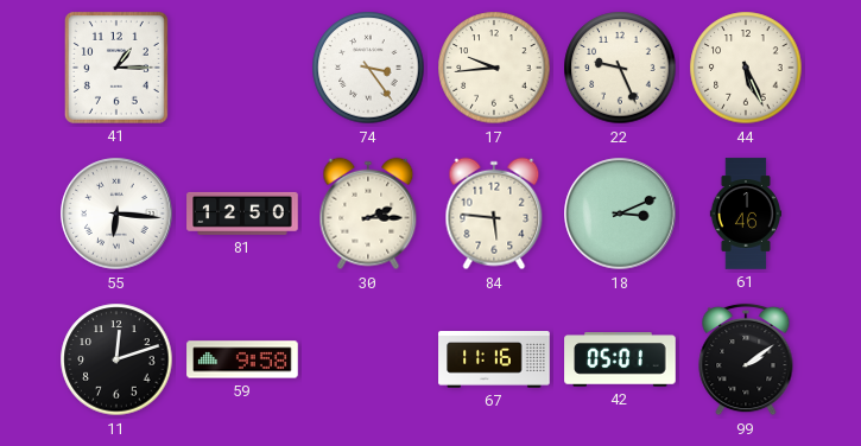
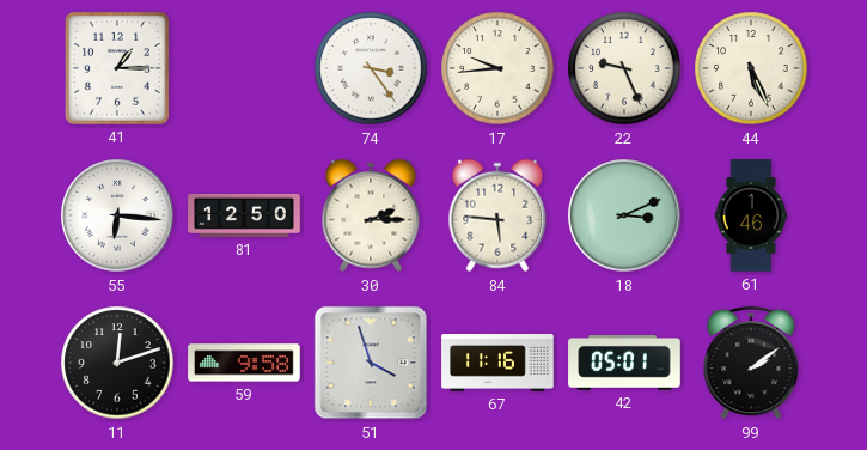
51: none -> 3:57 (371, 363)
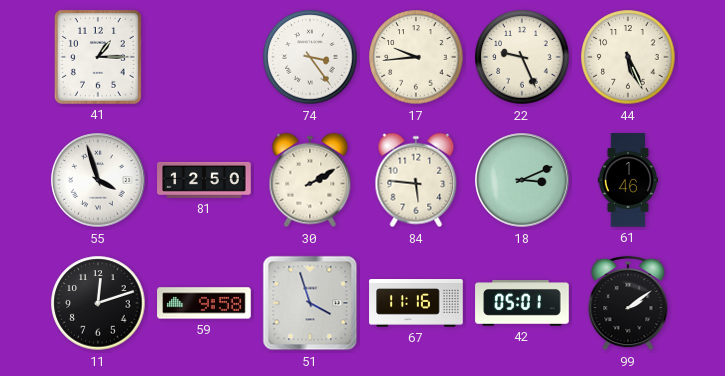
55: 6:16 -> 3:57 (98, 180)
30: 2:15 -> 2:10 (310, 180)
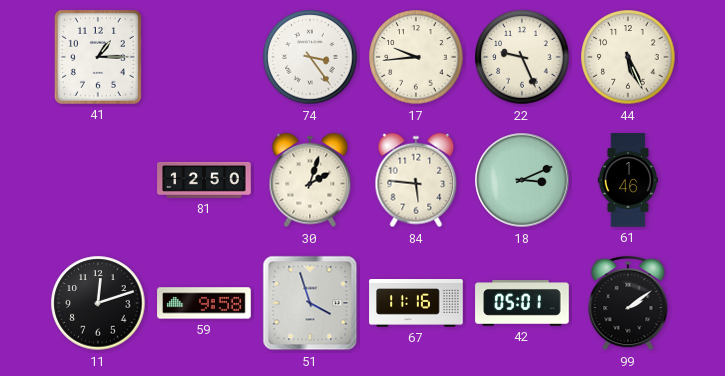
55: 3:57 -> none (98, 180)
30: 2:10 -> 2:03 (310, 180)
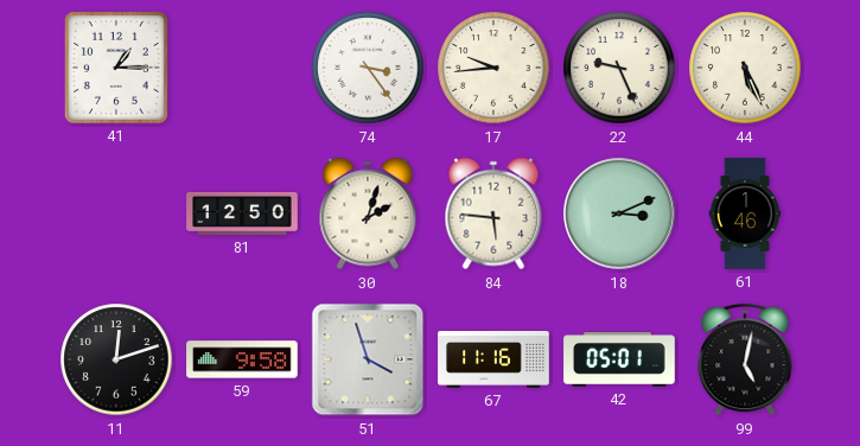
99: 2:09 -> 5:02 (745, 359)
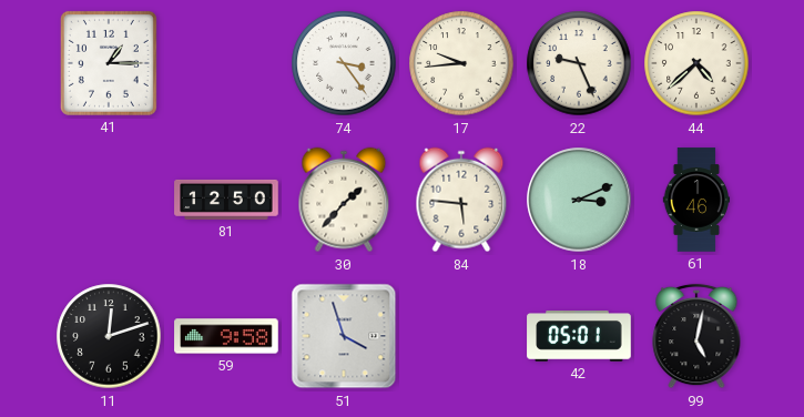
44: 5:26 -> 4:38 (696, 63)
30: 2:03 -> 1:37 (344, 200)
67: 11:16 -> none (493, 359)
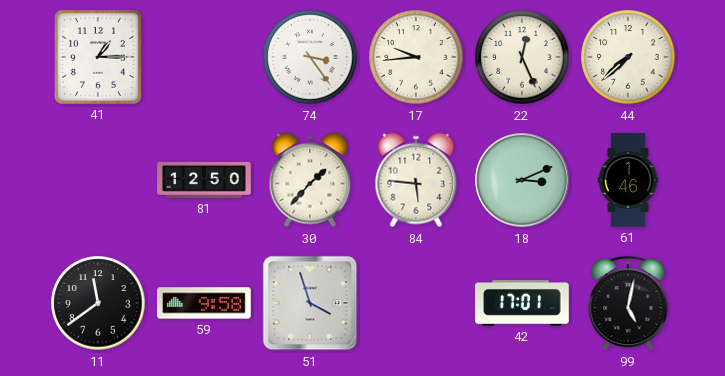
22: 9:26 -> 12:26 (522, 57)
44: 4:38 -> 7:38 (628, 57)
11: 12:12 -> 11:39 (98, 303)
42: 05:01 -> 17:01 (522, 304)
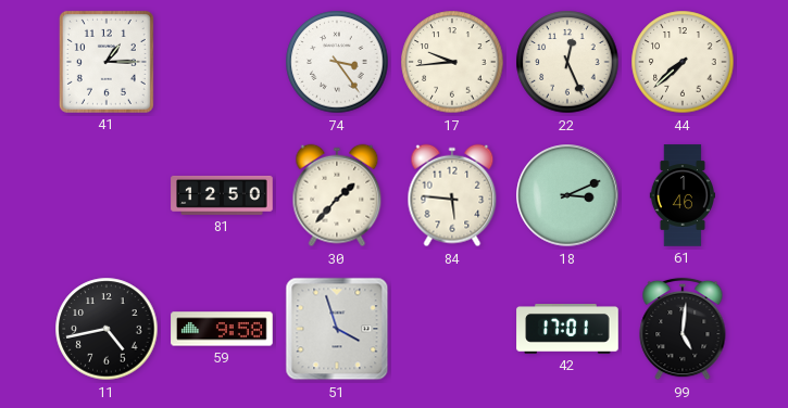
11: 11:39 -> 4:43 (107, 329)
99: 5:02 -> 5:01 (683, 329)
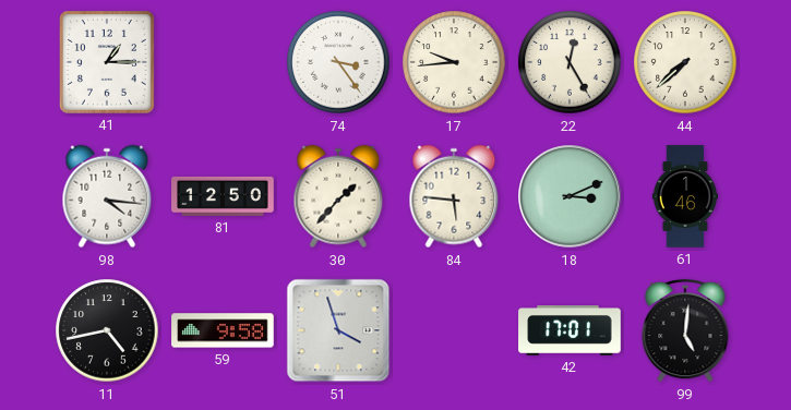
22: 12:26 -> 12:25 (570, 62)
98: none -> 4:16 (107, 196)
